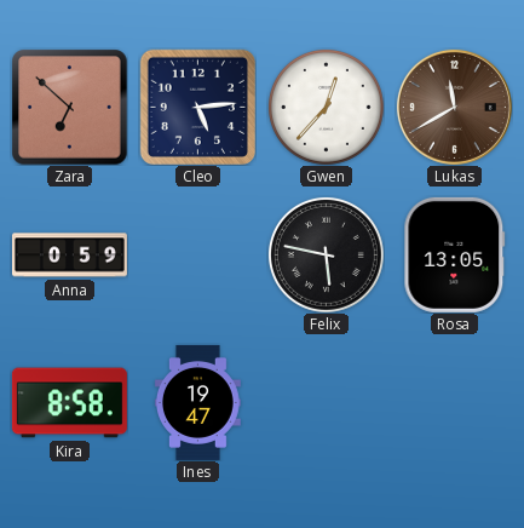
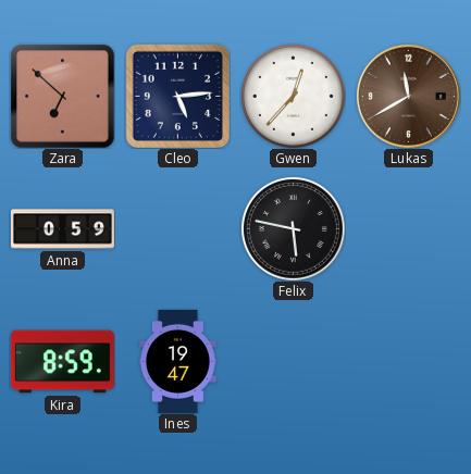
Rosa: 13:05 -> none (455, 254)
Kira: 8:58 -> 8:59 (62, 362)
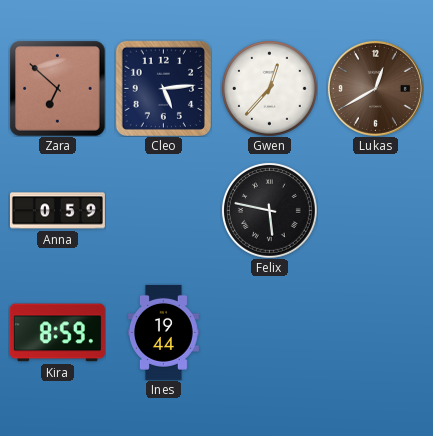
Lukas: 11:40 -> 12:40 (375, 88)
Ines: 19:47 -> 19:44 (164, 332)
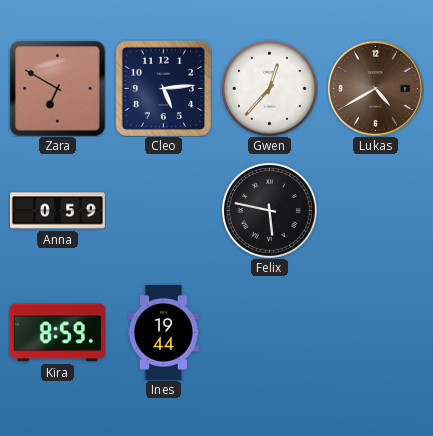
Zara: 6:52 -> 6:50 (57, 88)
Lukas: 12:40 -> 4:40 (375, 88)
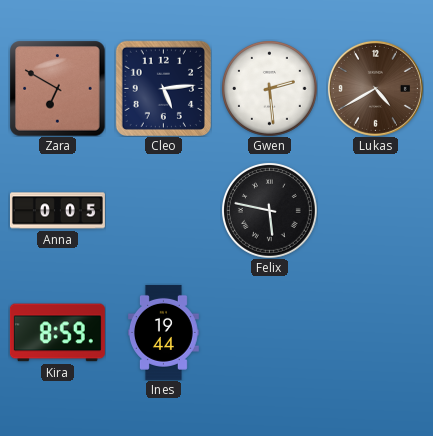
Gwen: 12:37 -> 2:29 (269, 88)
Anna: 0:59 -> 0:05 (57, 211)
